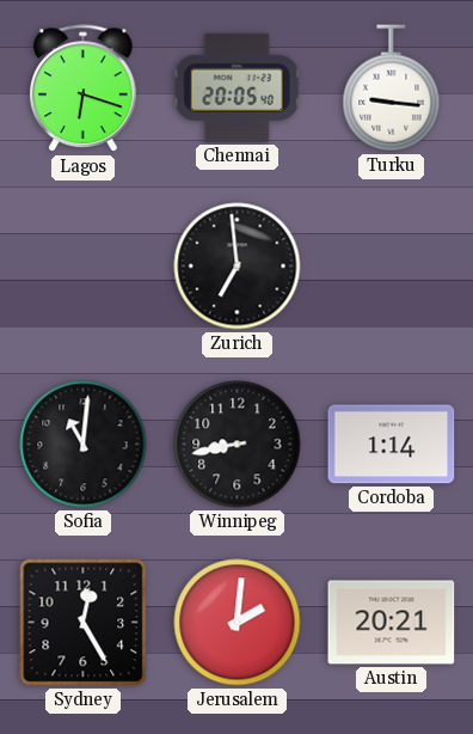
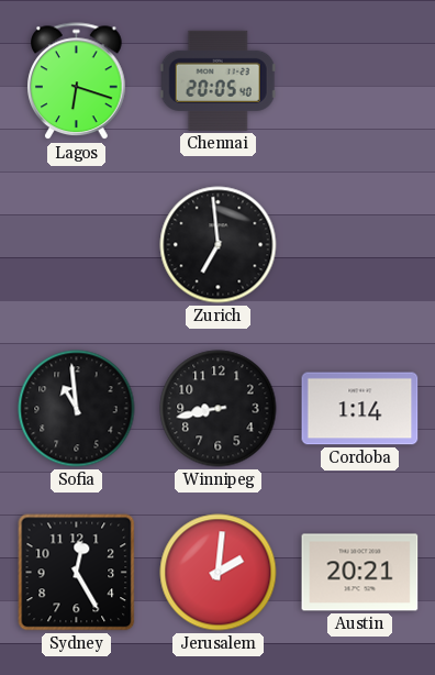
Turku: 9:16 -> none (392, 88)
Sofia: 11:01 -> 10:59 (77, 409)
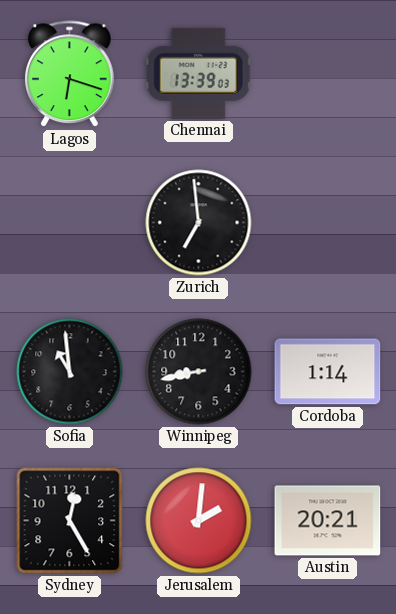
Chennai: 20:05 -> 13:39 (198, 73)
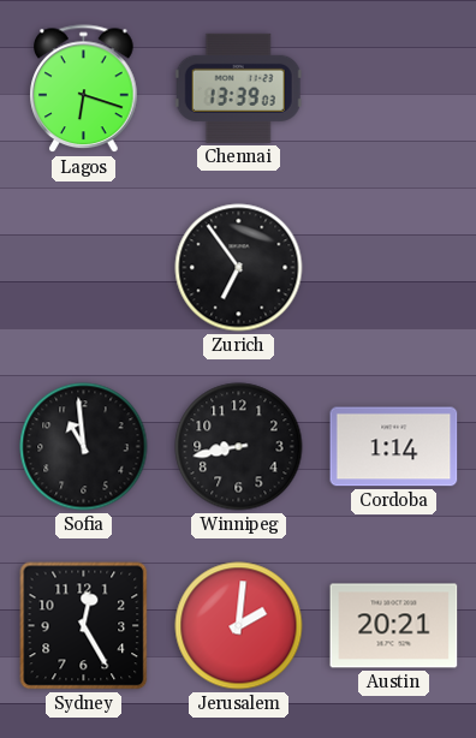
Zurich: 6:59 -> 6:54 (239, 268)
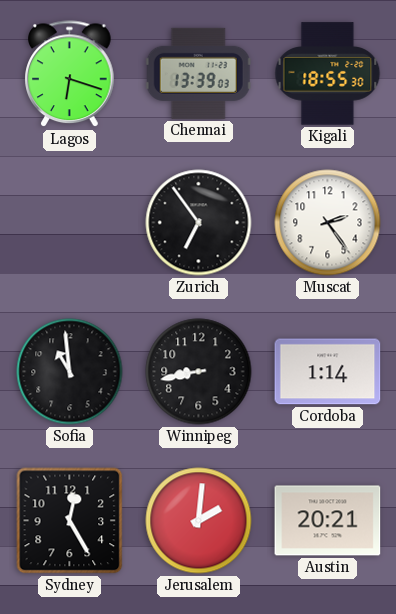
Kigali: none -> 18:55 (328, 74)
Muscat: none -> 2:24 (328, 223)
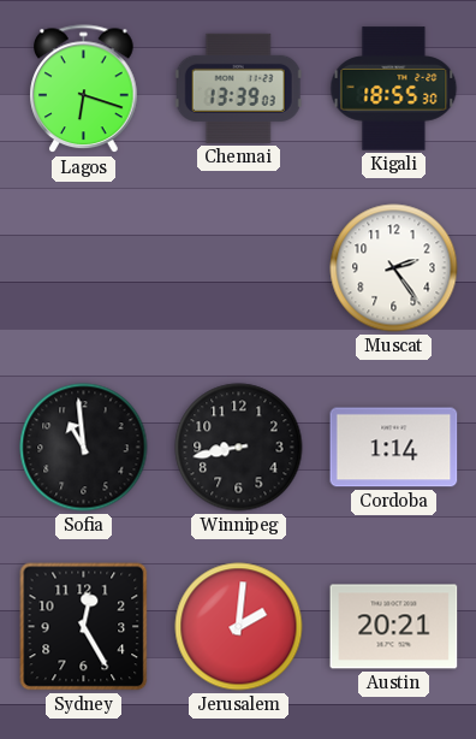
Zurich: 6:54 -> none (199, 223)
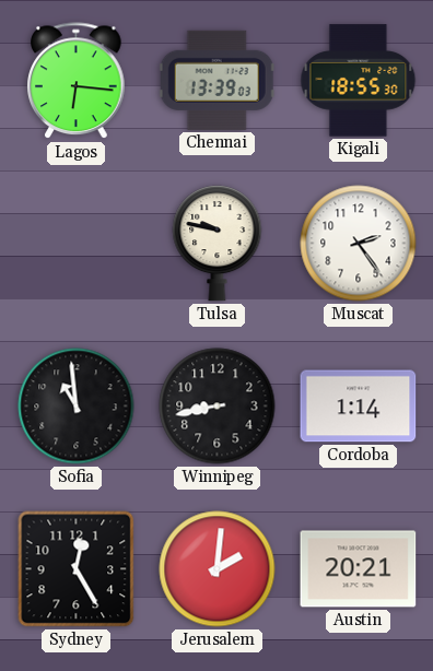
Lagos: 6:18 -> 6:16 (77, 81)
Tulsa: none -> 9:47 (218, 244)
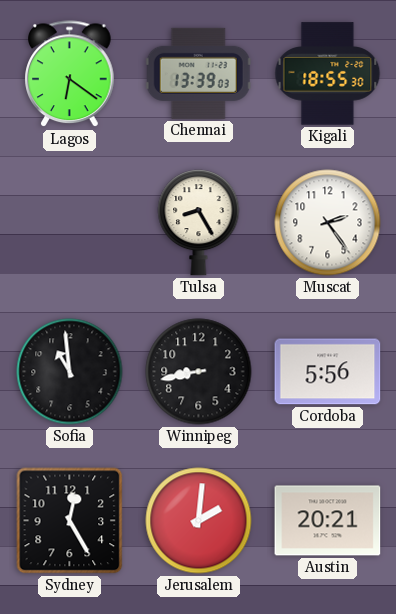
Lagos: 6:16 -> 6:21 (70, 74)
Tulsa: 9:47 -> 8:25 (199, 223)
Cordoba: 1:14 -> 5:56 (328, 372)
